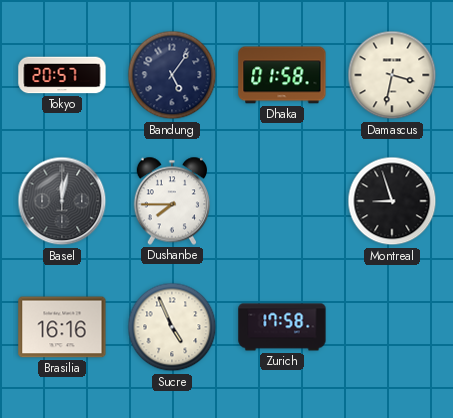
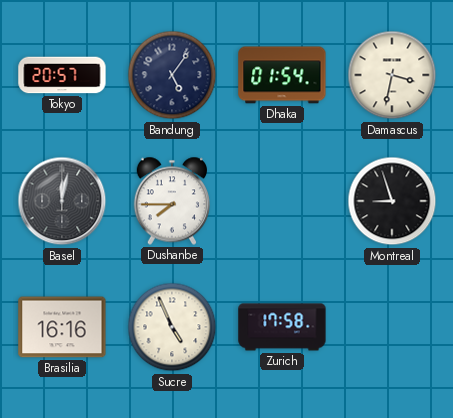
Dhaka: 01:58 -> 01:54 (282, 75)
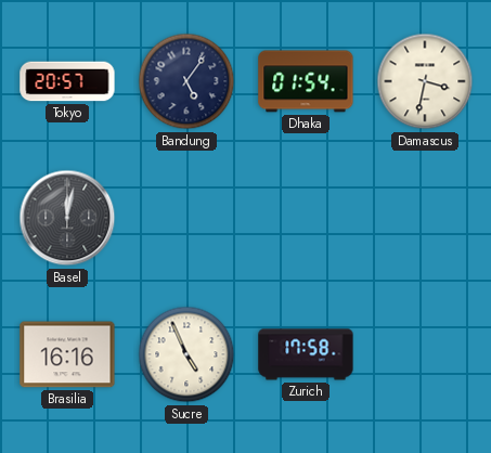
Dushanbe: 7:45 -> none (172, 201)
Montreal: 8:57 -> none (392, 201)
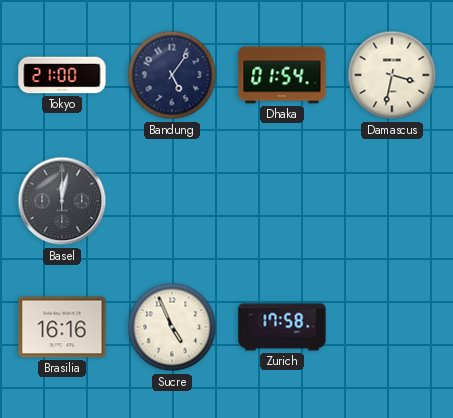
Tokyo: 20:57 -> 21:00 (62, 75)
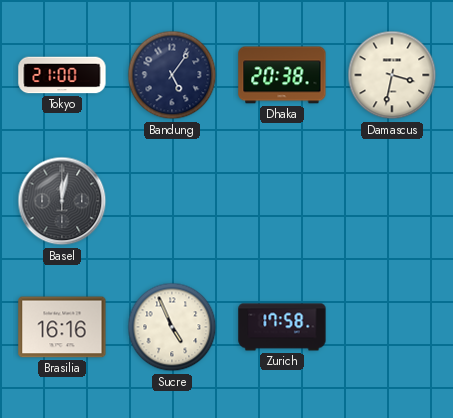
Dhaka: 01:54 -> 20:38 (282, 75)
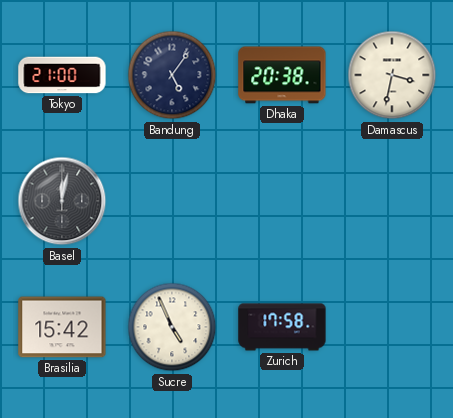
Brasilia: 16:16 -> 15:42 (62, 327)
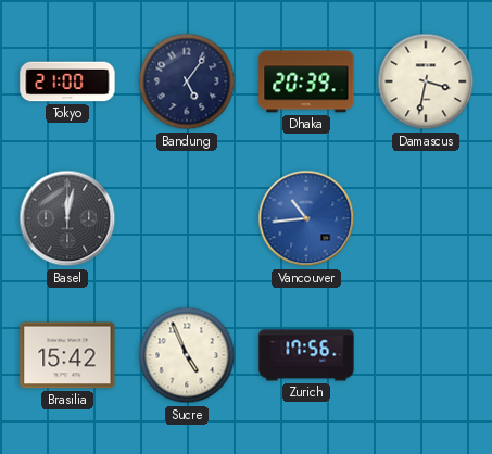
Dhaka: 20:38 -> 20:39 (306, 81)
Vancouver: none -> 10:44 (306, 218)
Zurich: 17:58 -> 17:56 (306, 355)
